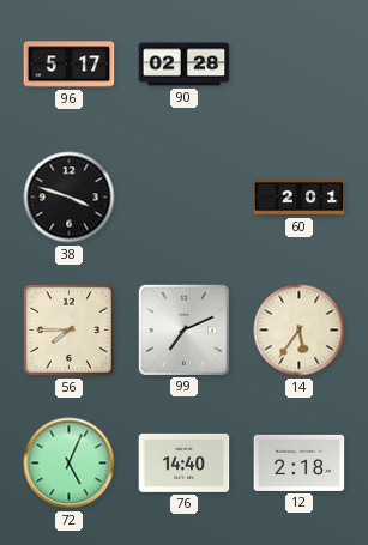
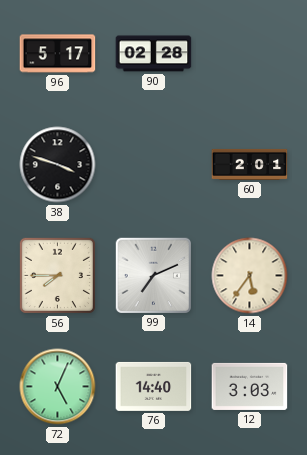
12: 2:18 -> 3:03 (250, 386)
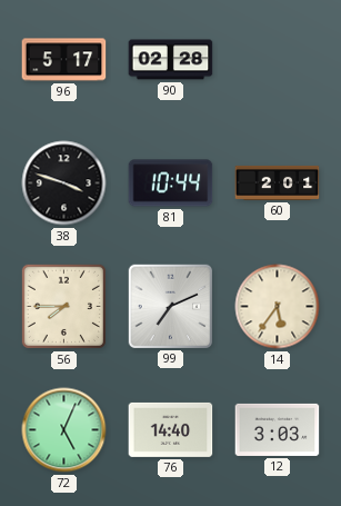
81: none -> 10:44 (171, 183)
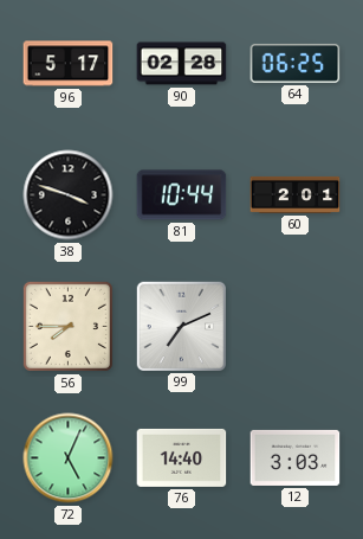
64: none -> 06:25 (296, 63)
14: 5:36 -> none (278, 307)
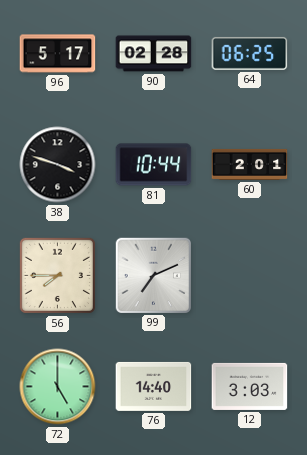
72: 5:04 -> 5:00 (58, 387)
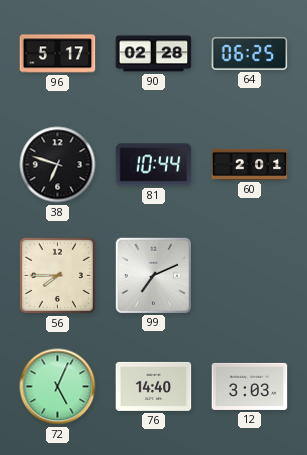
38: 3:48 -> 6:48 (58, 165)
72: 5:00 -> 5:04 (58, 387)
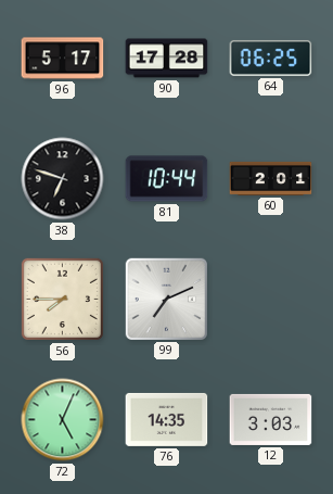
90: 02:28 -> 17:28 (167, 59)
76: 14:40 -> 14:35 (167, 419)
